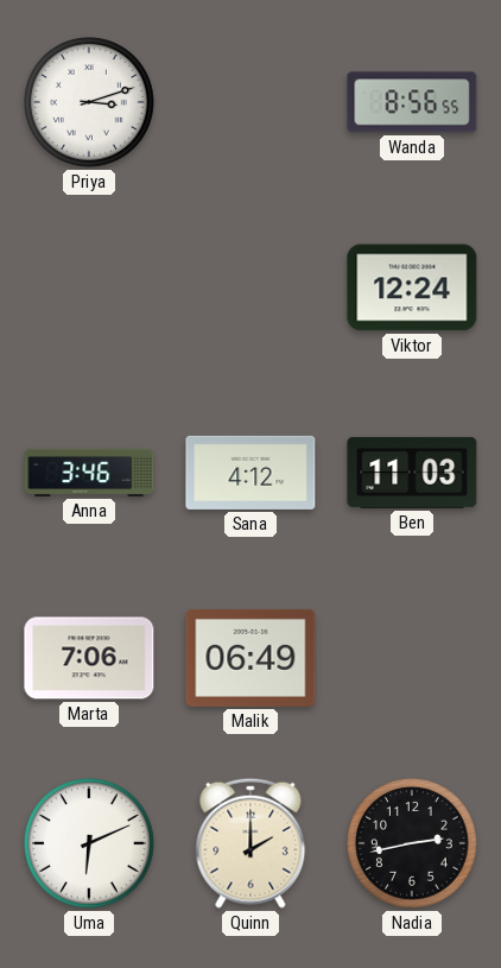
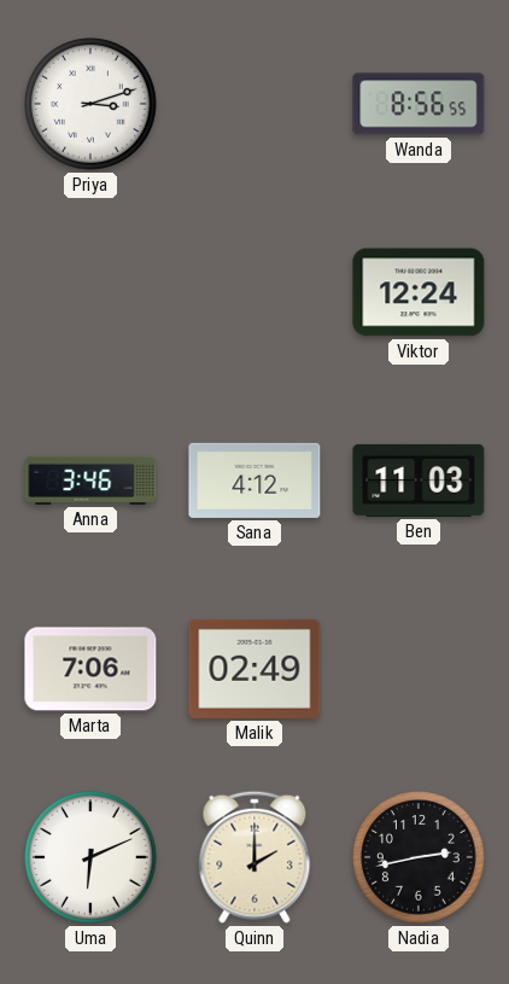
Malik: 06:49 -> 02:49 (255, 669)
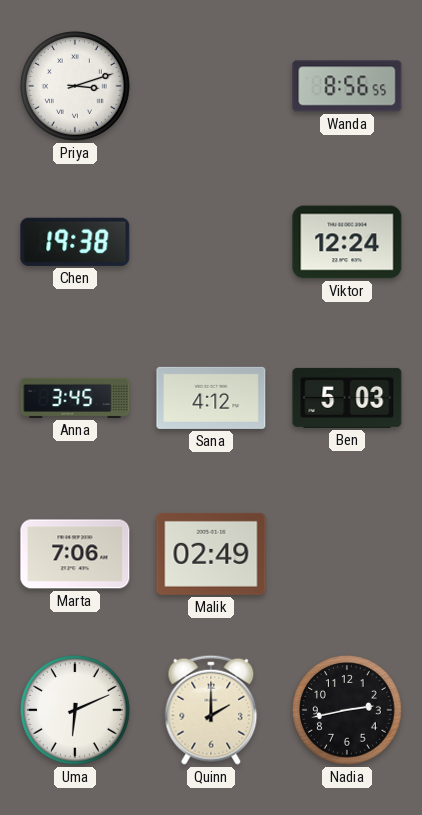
Chen: none -> 19:38 (75, 242)
Anna: 3:46 -> 3:45 (75, 398)
Ben: 11:03 -> 5:03 (347, 398)
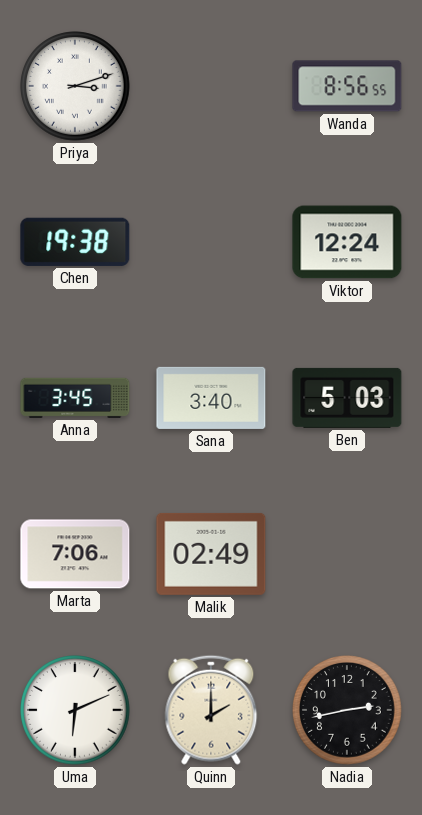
Sana: 4:12 -> 3:40 (211, 398)
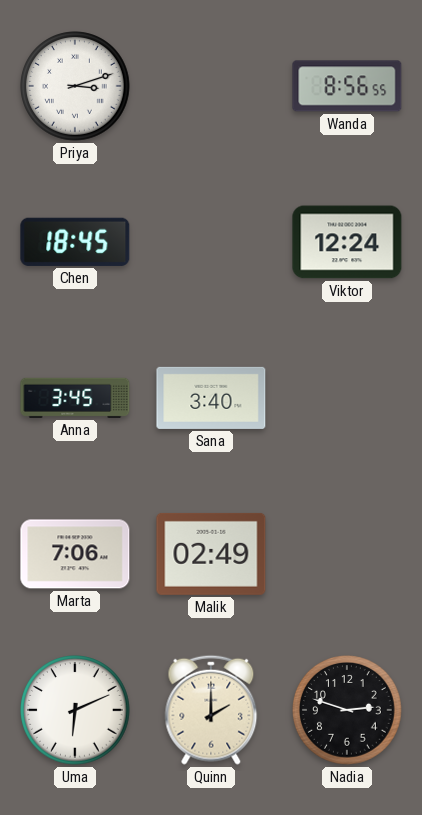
Chen: 19:38 -> 18:45 (75, 242)
Ben: 5:03 -> none (347, 398)
Nadia: 2:43 -> 2:48 (347, 710)
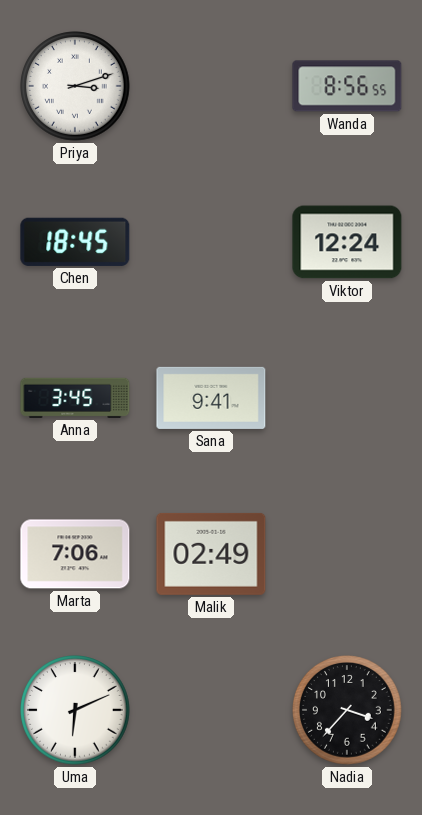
Sana: 3:40 -> 9:41 (211, 398)
Quinn: 2:00 -> none (211, 710)
Nadia: 2:48 -> 3:37 (347, 710)
